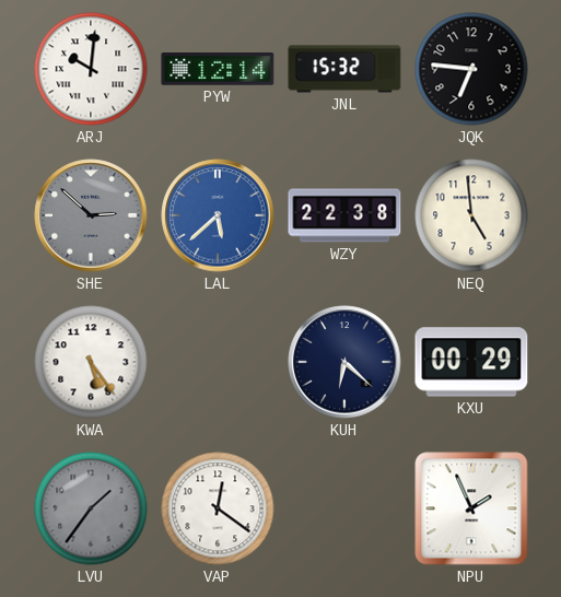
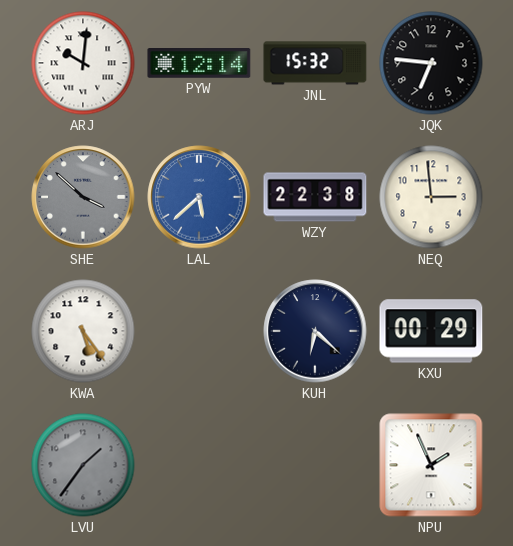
SHE: 2:52 -> 3:52 (83, 197)
NEQ: 4:59 -> 2:59 (431, 197)
VAP: 12:21 -> none (218, 508)
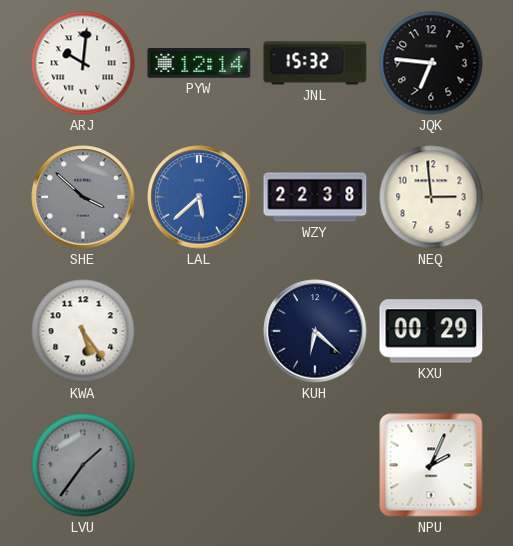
NPU: 1:56 -> 2:04 (431, 465)
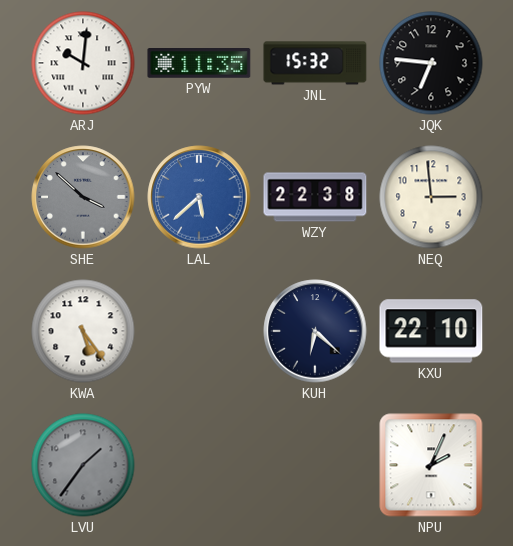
PYW: 12:14 -> 11:35 (199, 64)
KXU: 00:29 -> 22:10 (431, 331)
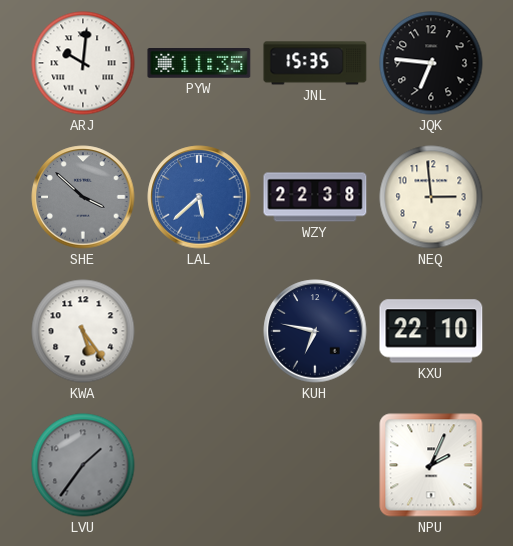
JNL: 15:32 -> 15:35 (315, 63)
KUH: 6:22 -> 6:47 (315, 331)
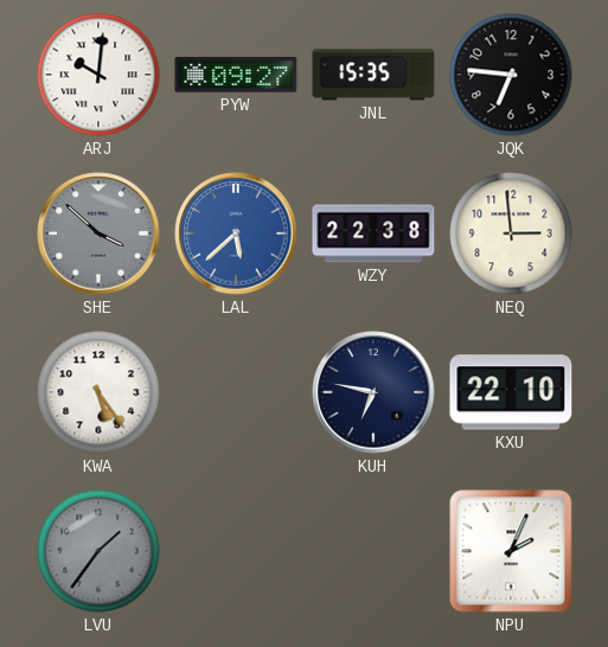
PYW: 11:35 -> 09:27 (236, 76)
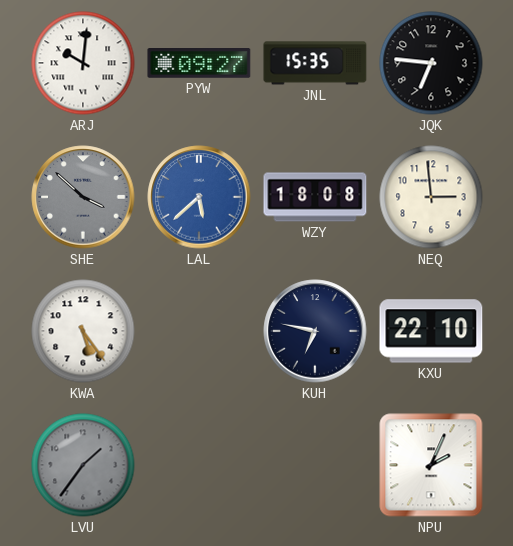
WZY: 22:38 -> 18:08 (315, 197)
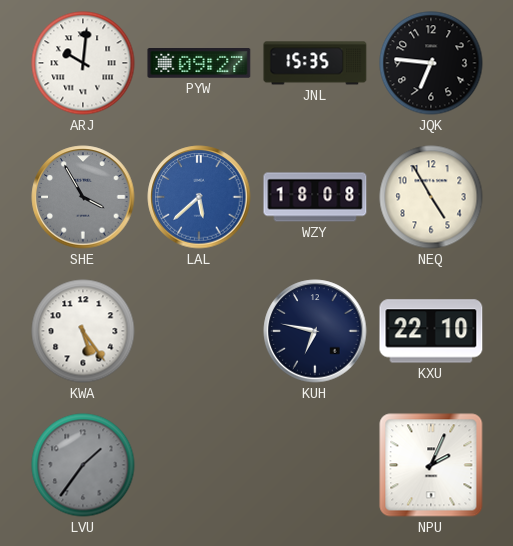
SHE: 3:52 -> 3:55 (83, 197)
NEQ: 2:59 -> 4:55 (431, 197)
